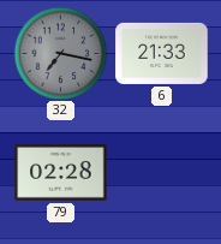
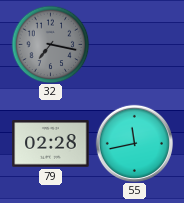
6: 21:33 -> none (162, 53)
55: none -> 11:43 (134, 143)
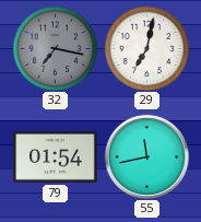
29: none -> 7:02 (146, 48)
79: 02:28 -> 01:54 (56, 157)
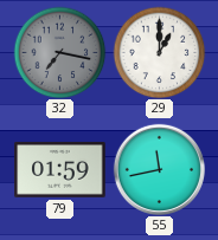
29: 7:02 -> 1:00 (159, 52)
79: 01:54 -> 01:59 (60, 170)
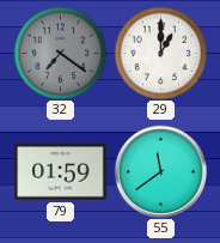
32: 7:17 -> 7:21 (60, 53)
55: 11:43 -> 11:39 (160, 171)
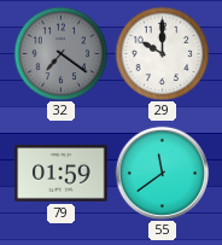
29: 1:00 -> 10:00 (162, 53)
